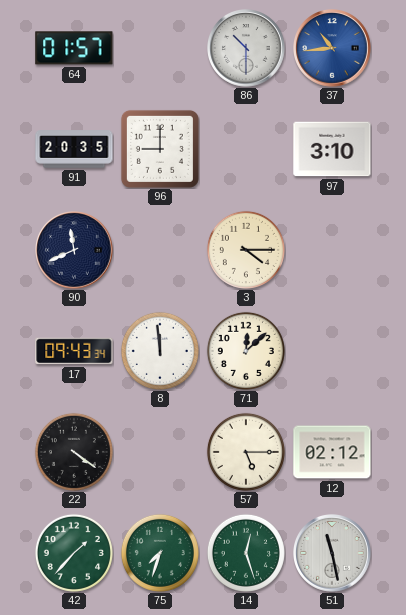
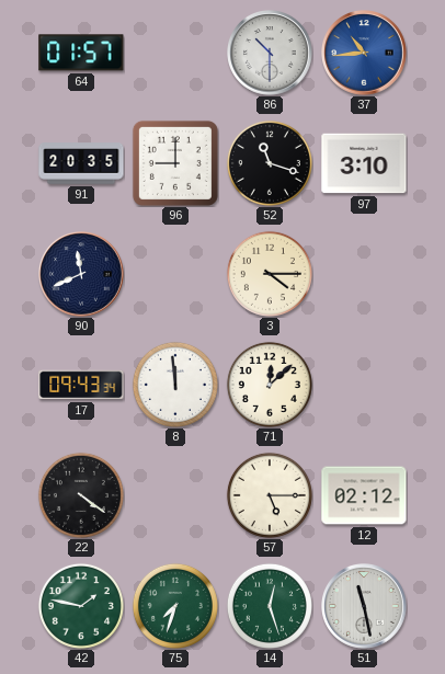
52: none -> 11:18 (270, 163)
42: 1:37 -> 1:47 (81, 606)
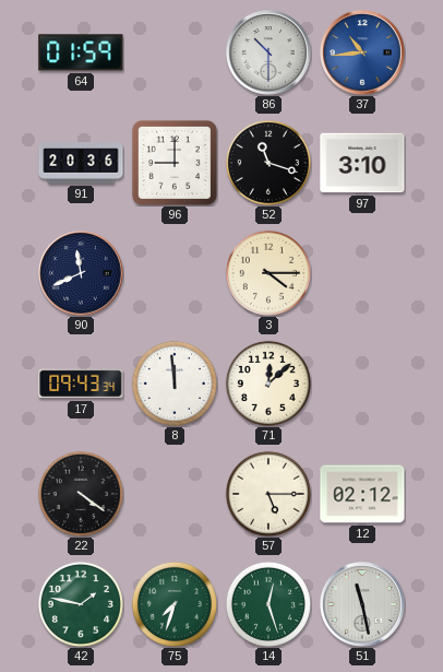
64: 01:57 -> 01:59 (81, 52)
91: 20:35 -> 20:36 (81, 163)
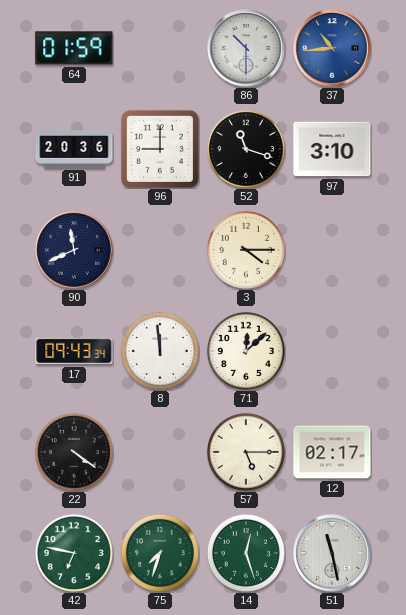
12: 02:12 -> 02:17 (332, 452)
42: 1:47 -> 6:47 (74, 553)
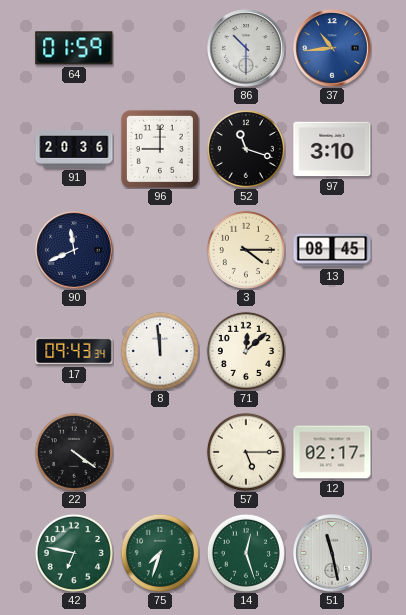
13: none -> 08:45 (332, 250)
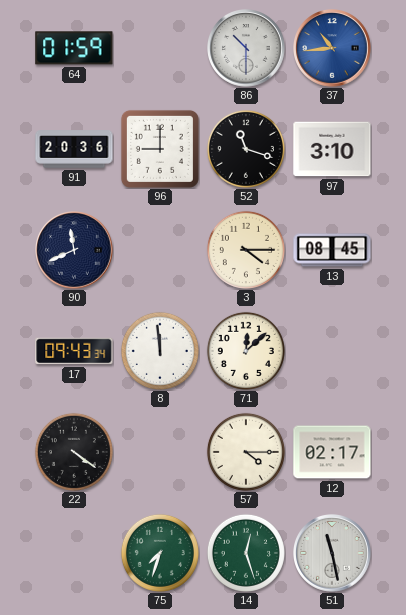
57: 5:15 -> 4:15 (246, 452)
42: 6:47 -> none (74, 553)
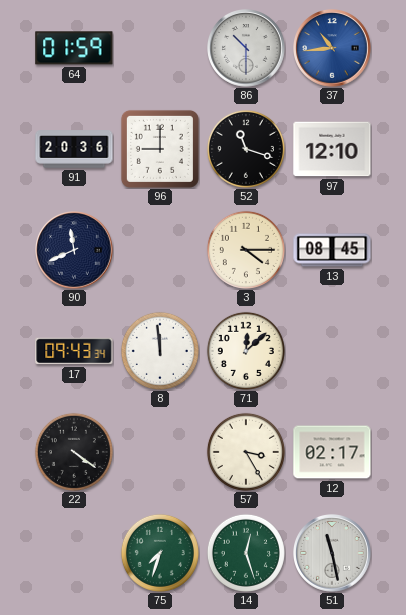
97: 3:10 -> 12:10 (332, 149)
57: 4:15 -> 3:25 (246, 452)
